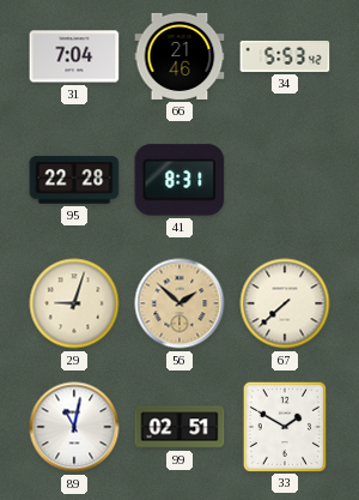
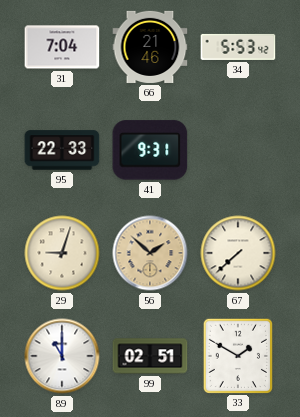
95: 22:28 -> 22:33 (62, 150)
41: 8:31 -> 9:31 (150, 150)
89: 11:02 -> 11:00 (62, 356)
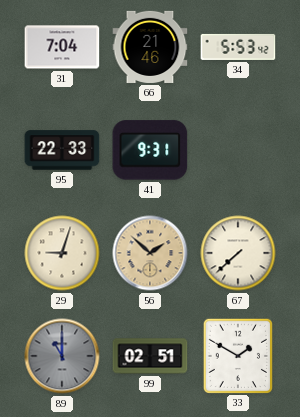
89 dial: white -> grey (62, 356)
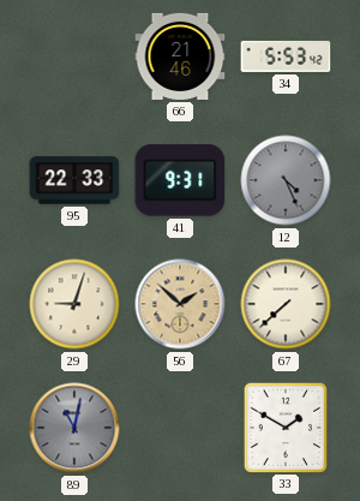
31: 7:04 -> none (62, 47)
12: none -> 4:26 (286, 180)
89: 11:00 -> 11:02 (74, 428)
99: 02:51 -> none (150, 356)
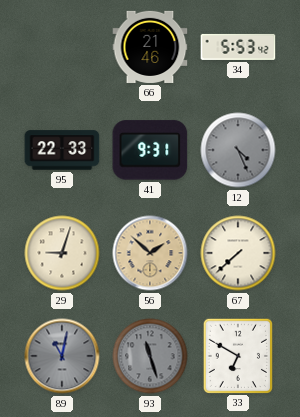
93: none -> 11:27 (150, 356)
33: 1:50 -> 6:50 (237, 355)
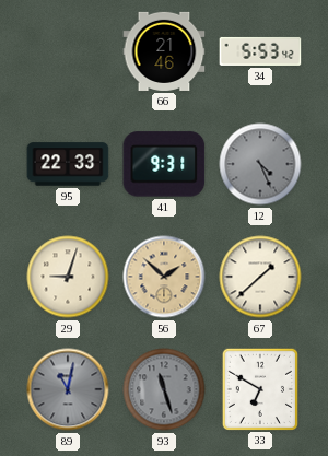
67: 7:38 -> 1:38 (260, 277)
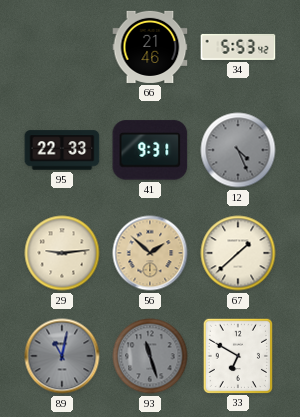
29: 9:03 -> 9:14 (62, 253)
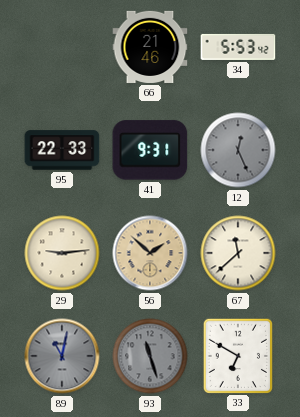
12: 4:26 -> 12:26 (238, 150)
67: 1:38 -> 11:38 (238, 253)
